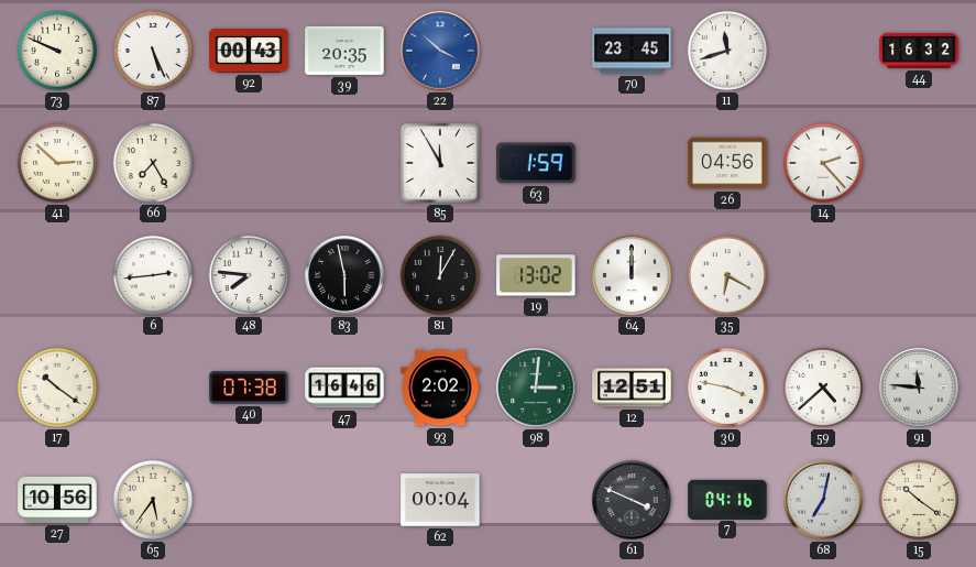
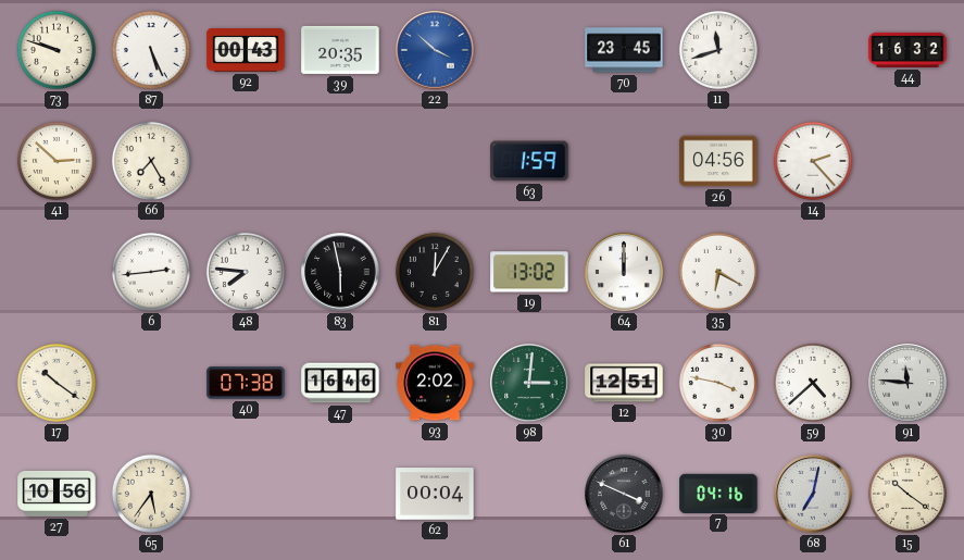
73: 9:49 -> 9:48 (57, 50)
85: 11:55 -> none (440, 163)
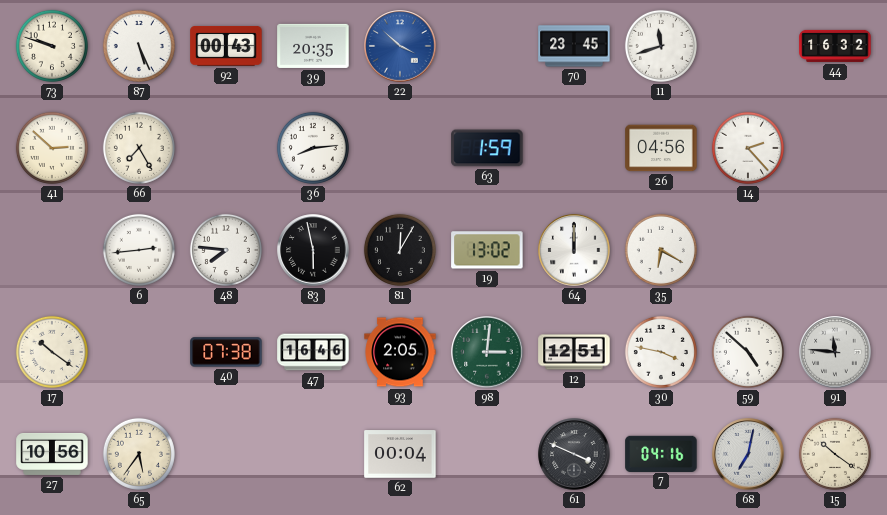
36: none -> 8:14 (313, 148)
93: 2:02 -> 2:05 (400, 352)
59: 4:38 -> 4:52 (748, 352)
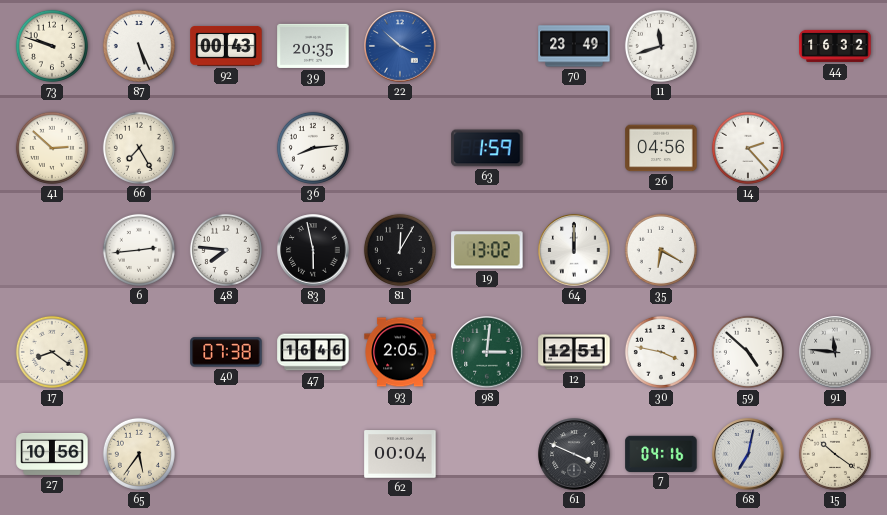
70: 23:45 -> 23:49 (574, 46)
17: 10:21 -> 8:21 (52, 352)
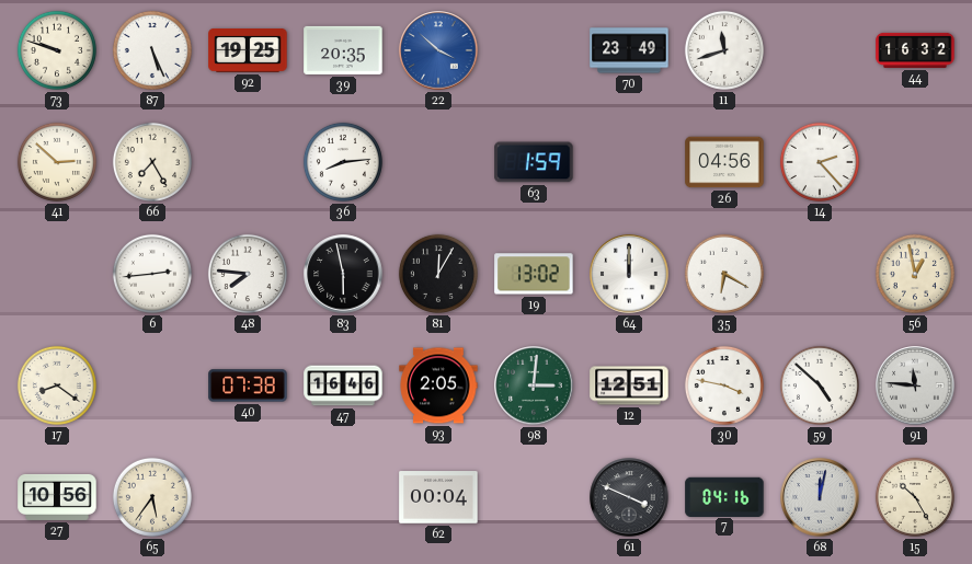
92: 00:43 -> 19:25 (248, 51)
56: none -> 12:58 (915, 274)
68: 7:02 -> 12:02 (820, 497)
15: 10:21 -> 10:25 (915, 497)
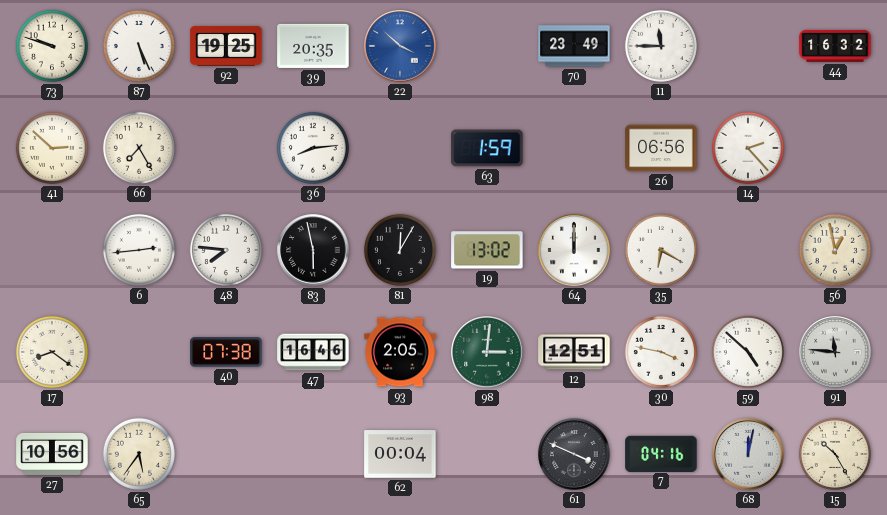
11: 11:42 -> 11:45 (661, 46)
26: 04:56 -> 06:56 (661, 148)
